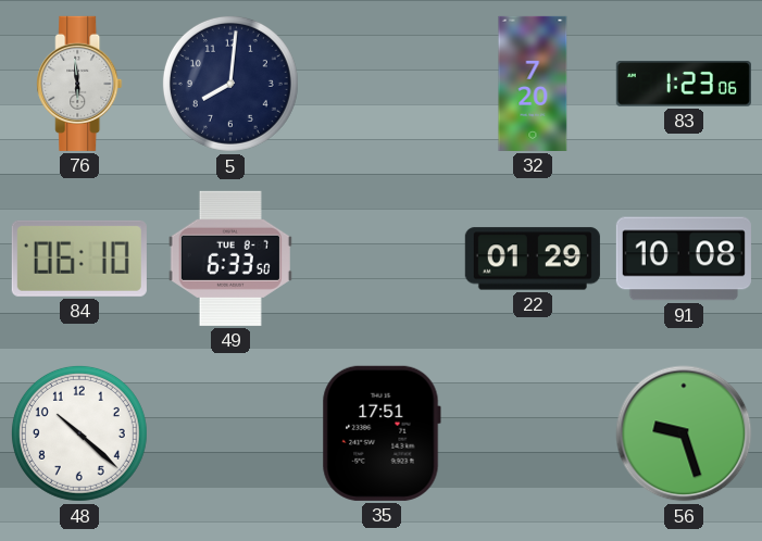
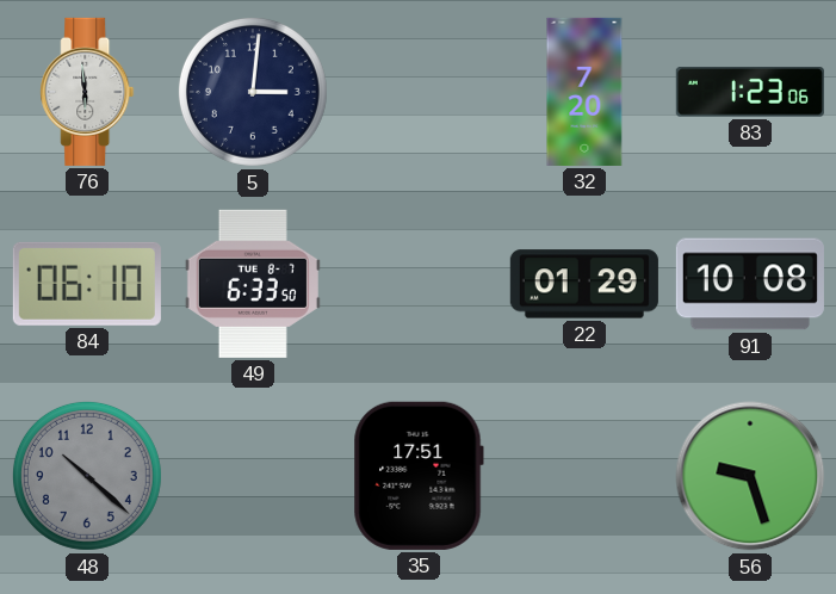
5: 8:01 -> 3:01 (253, 92)
48 dial: white -> grey (87, 476)
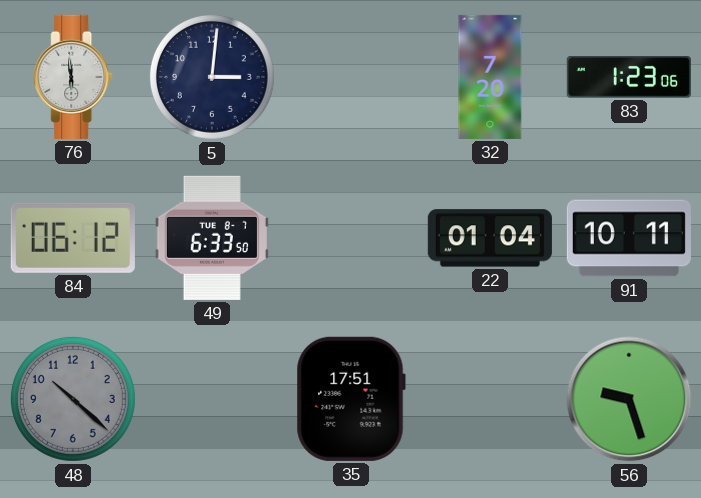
84: 06:10 -> 06:12 (73, 238)
22: 01:29 -> 01:04 (490, 238)
91: 10:08 -> 10:11 (629, 238)
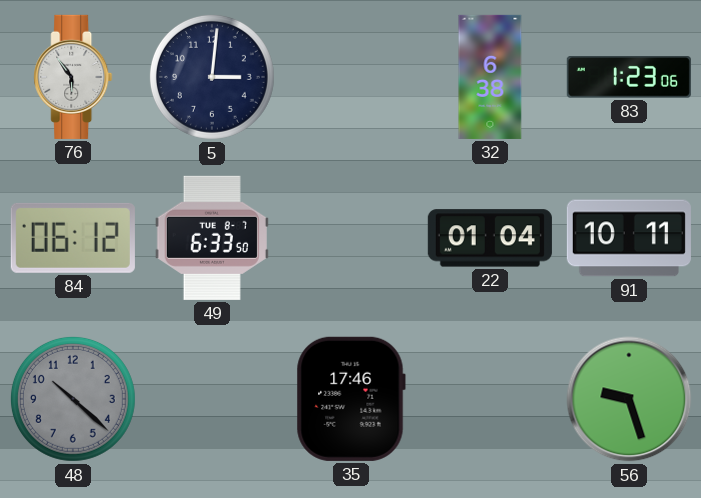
76: 5:59 -> 5:54 (73, 77)
32: 7:20 -> 6:38 (490, 77)
35: 17:51 -> 17:46 (351, 399)
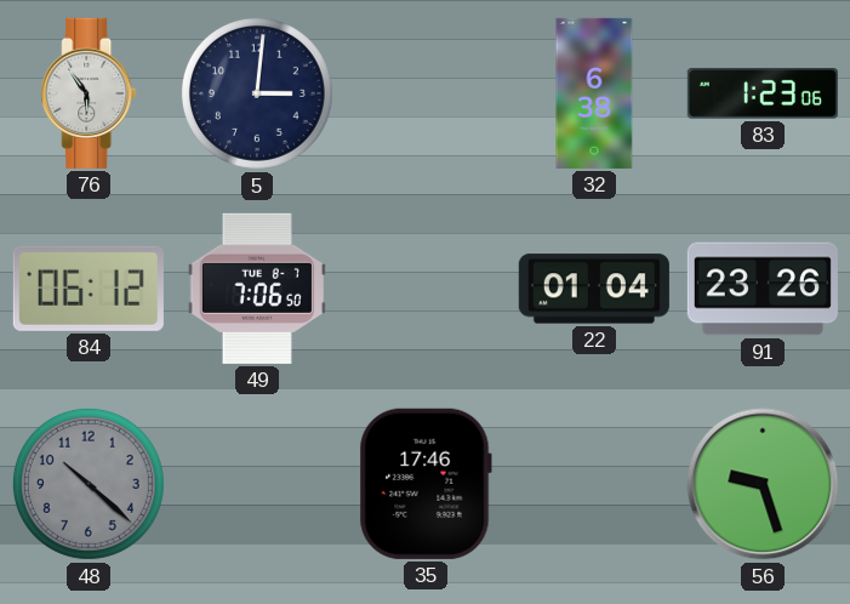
49: 6:33 -> 7:06 (257, 289)
91: 10:11 -> 23:26 (763, 289)
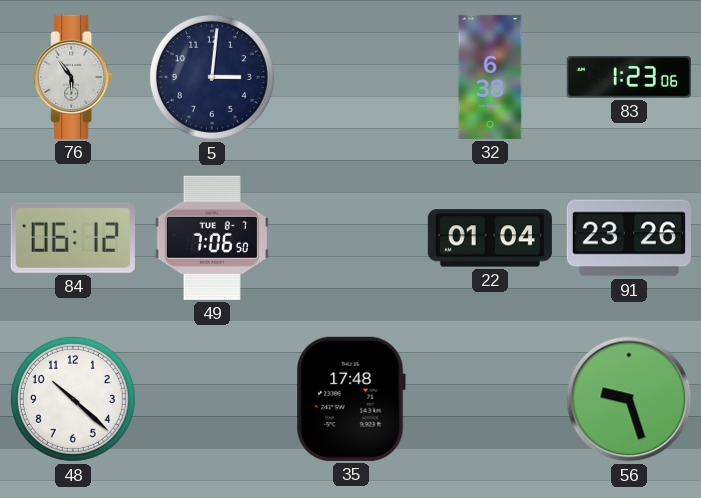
48 dial: grey -> white (73, 399)
35: 17:46 -> 17:48 (351, 399)
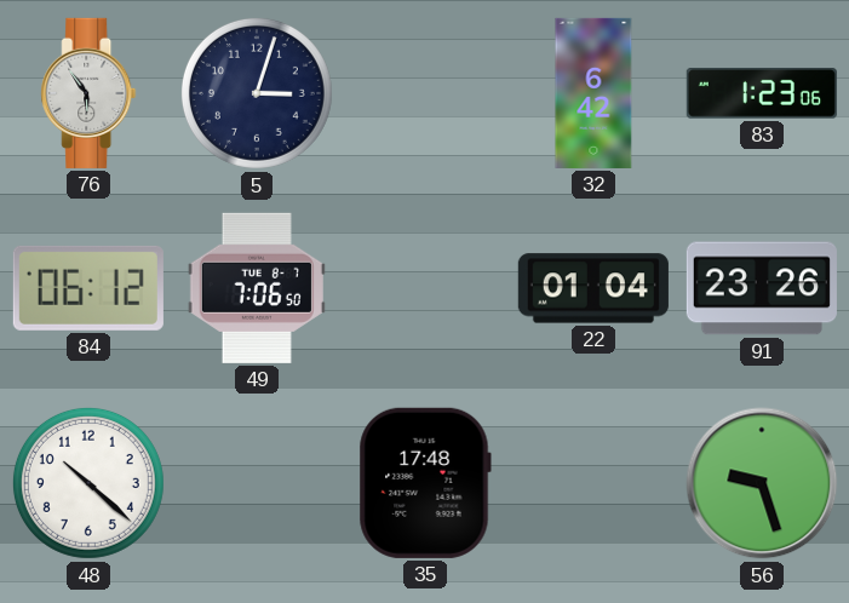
5: 3:01 -> 3:03 (257, 93)
32: 6:38 -> 6:42 (593, 93)
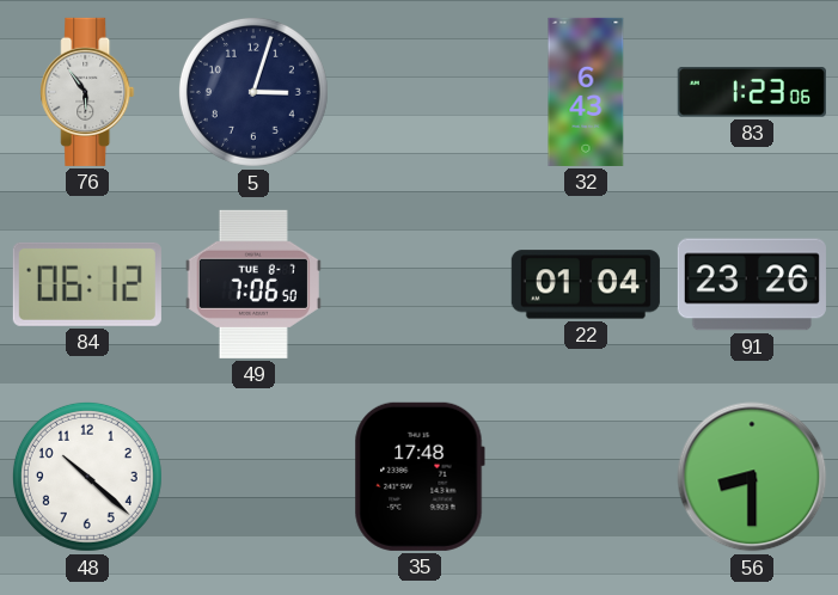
32: 6:42 -> 6:43 (586, 92)
56: 9:27 -> 8:30 (752, 477)
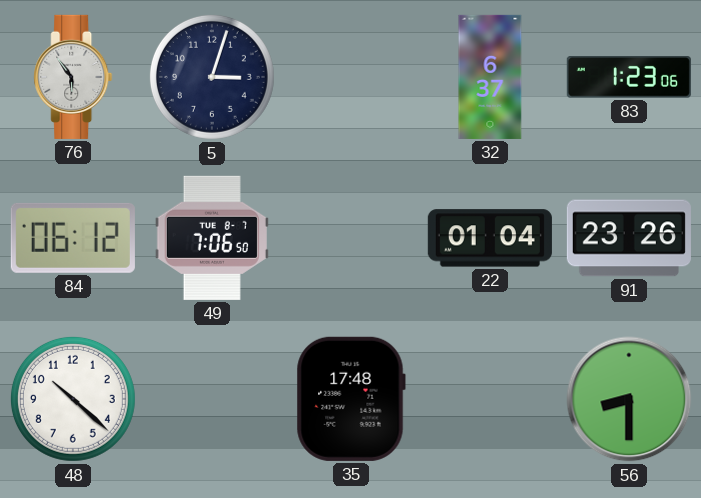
32: 6:43 -> 6:37 (490, 77)
